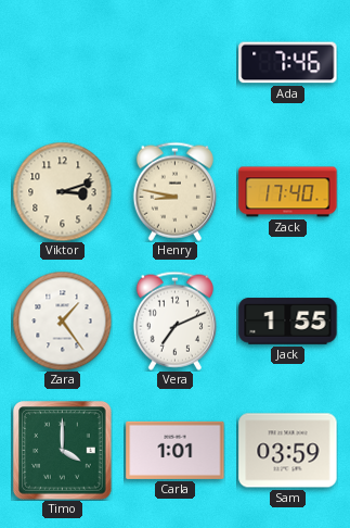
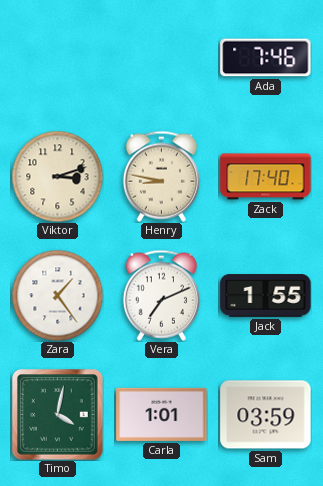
Timo: 4:00 -> 4:02 (58, 415)
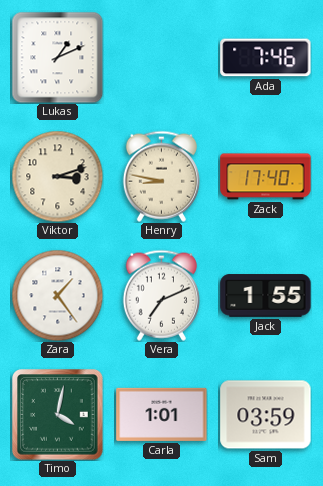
Lukas: none -> 1:11 (57, 57)
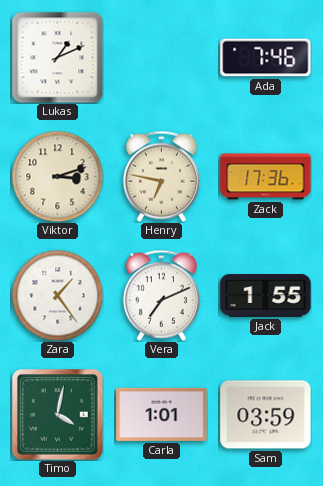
Henry: 8:47 -> 6:47 (161, 176)
Zack: 17:40 -> 17:36 (266, 177)
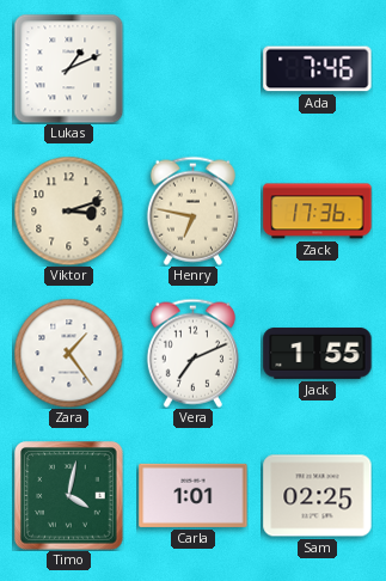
Sam: 03:59 -> 02:25 (318, 496)
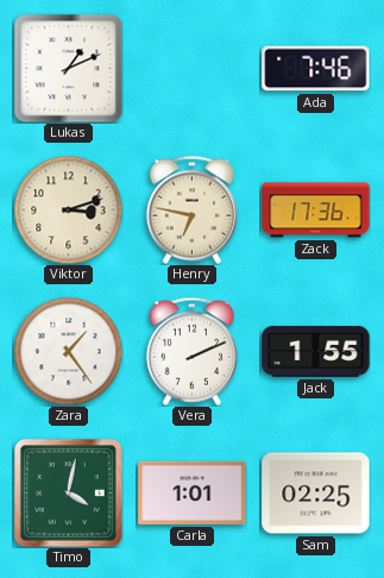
Vera: 7:11 -> 2:11 (191, 351)
